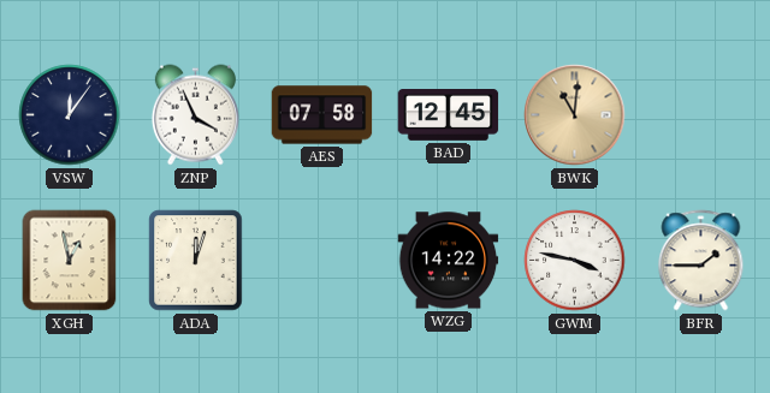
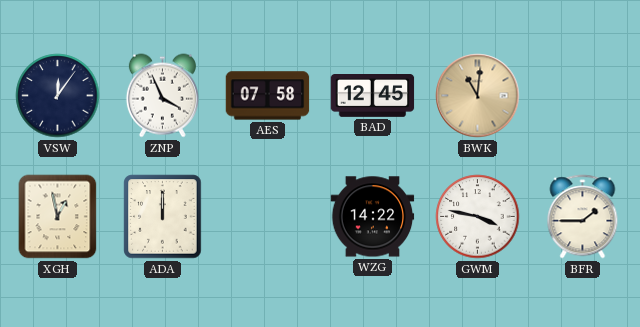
ADA: 12:03 -> 12:00 (163, 217)
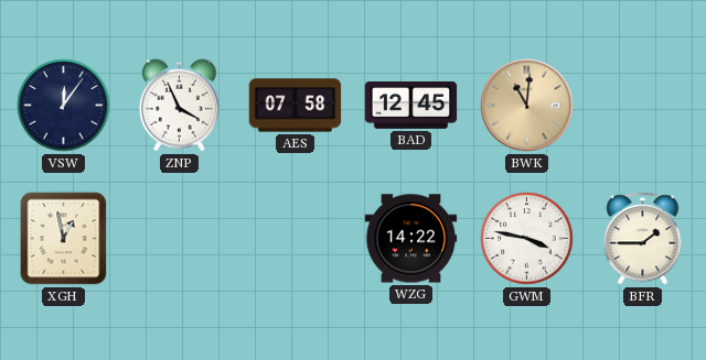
ADA: 12:00 -> none (163, 217)
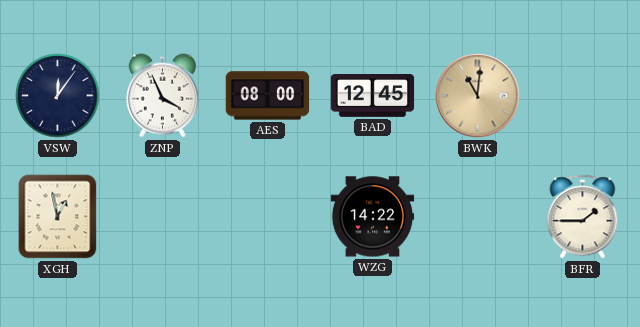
AES: 07:58 -> 08:00 (268, 96)
GWM: 3:47 -> none (527, 239)
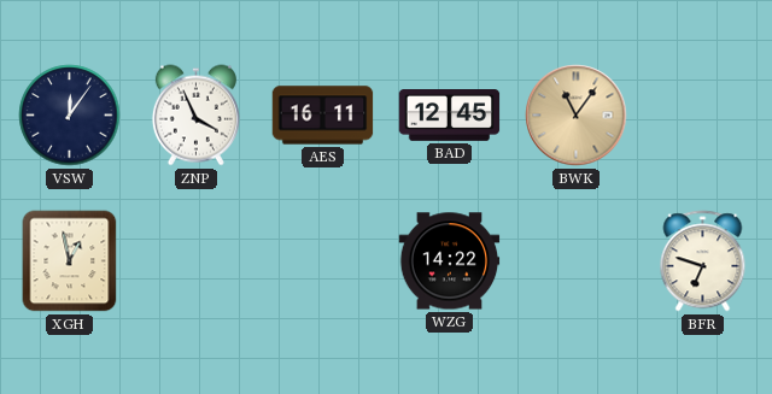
AES: 08:00 -> 16:11 (323, 116)
BWK: 11:01 -> 11:06 (577, 116)
BFR: 1:45 -> 6:48 (703, 261)
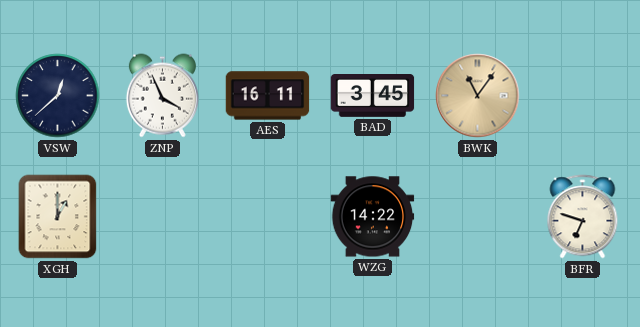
VSW: 12:06 -> 12:38 (58, 96)
BAD: 12:45 -> 3:45 (373, 96)
XGH: 12:58 -> 1:00 (58, 217)
